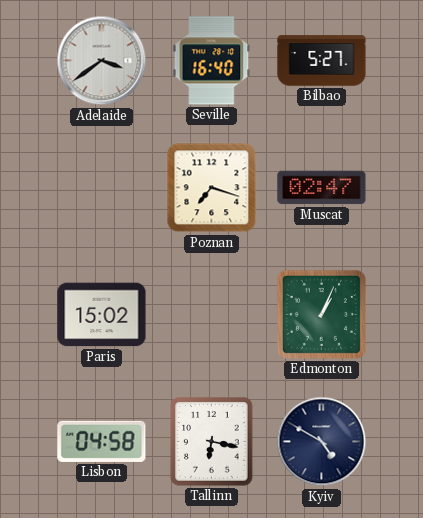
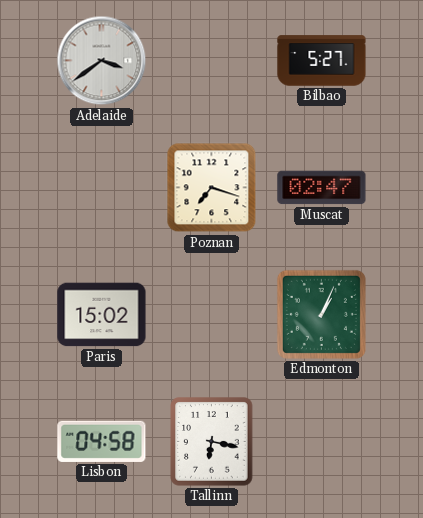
Seville: 16:40 -> none (212, 61)
Kyiv: 4:50 -> none (322, 442)
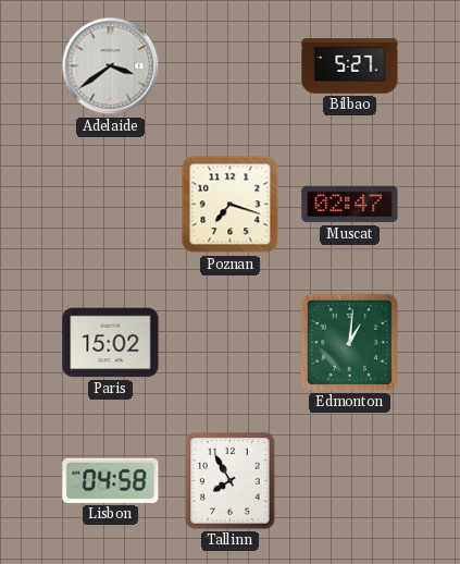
Edmonton: 1:04 -> 1:01 (349, 342)
Tallinn: 6:17 -> 7:55 (231, 481)
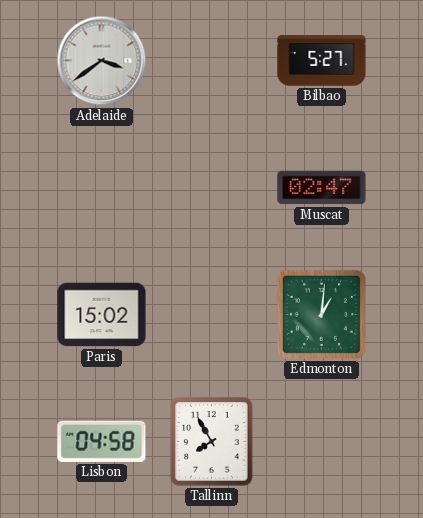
Poznan: 7:18 -> none (231, 205)
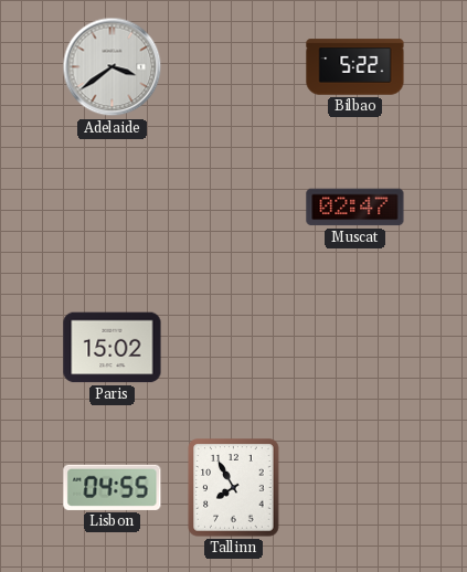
Bilbao: 5:27 -> 5:22 (355, 67)
Edmonton: 1:01 -> none (321, 314)
Lisbon: 04:58 -> 04:55 (113, 487)
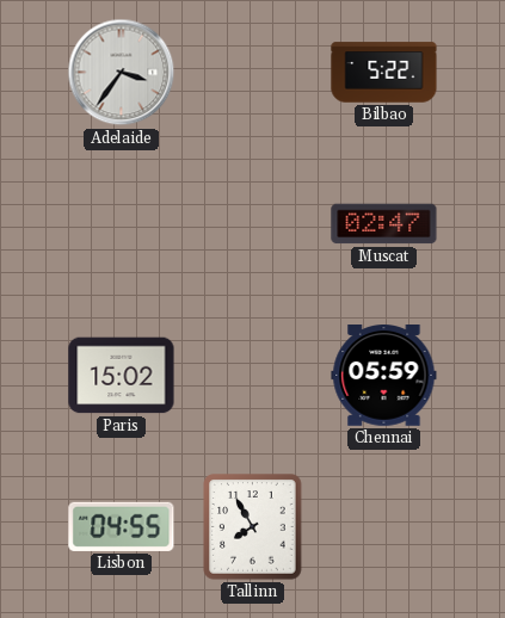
Adelaide: 3:39 -> 3:36 (122, 73)
Chennai: none -> 05:59 (384, 376)
